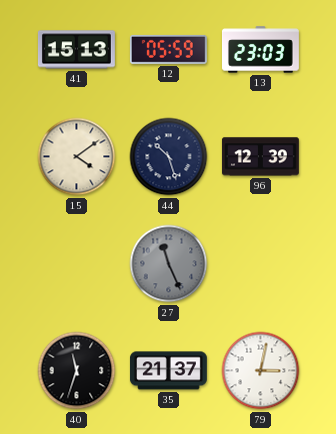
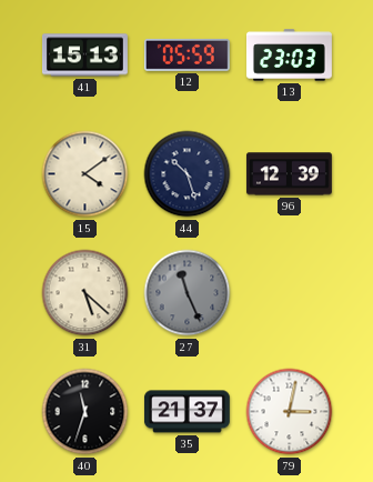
31: none -> 5:22 (85, 293)
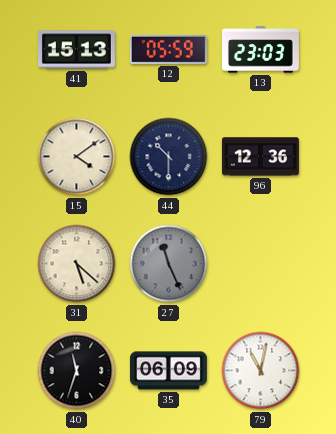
44: 10:27 -> 10:30 (169, 157)
96: 12:39 -> 12:36 (260, 157)
35: 21:37 -> 06:09 (168, 371)
79: 3:02 -> 11:02 (261, 371)
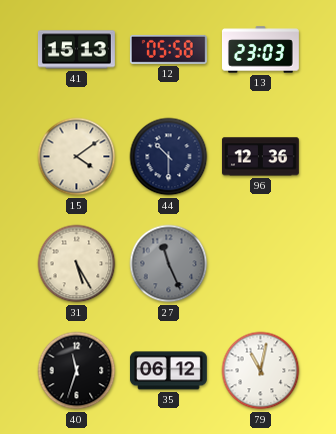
12: 05:59 -> 05:58 (168, 49)
31: 5:22 -> 5:25 (77, 264)
35: 06:09 -> 06:12 (168, 371)
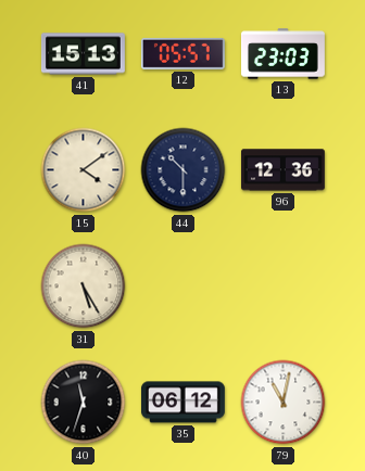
12: 05:58 -> 05:57 (182, 53)
27: 11:26 -> none (169, 264)
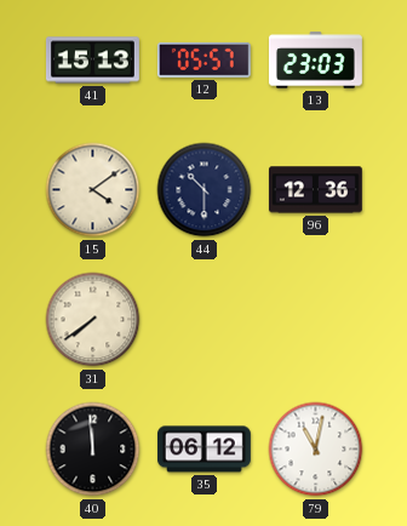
31: 5:25 -> 7:39 (93, 320)
40: 11:33 -> 11:59 (93, 450)
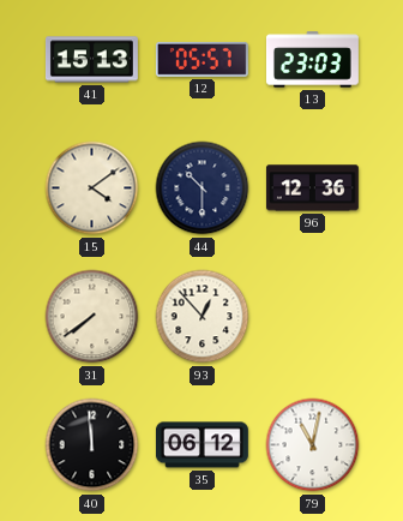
93: none -> 12:53 (203, 317)
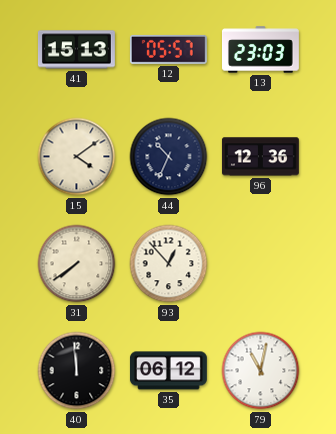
44: 10:30 -> 10:34 (169, 157)
